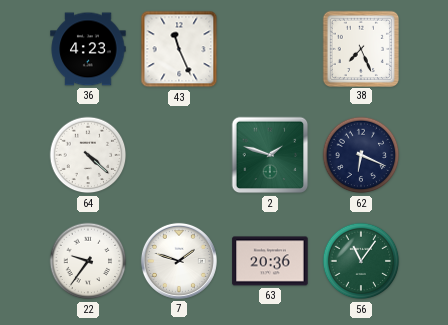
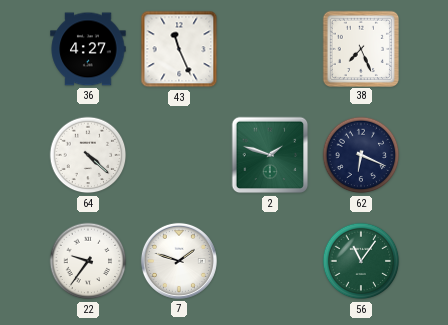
36: 4:23 -> 4:27 (88, 49)
63: 20:36 -> none (270, 261)
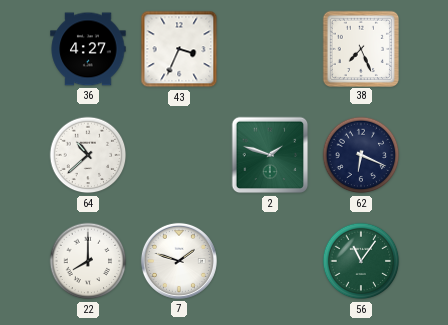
43: 11:26 -> 3:34 (179, 49)
64: 4:22 -> 10:38 (88, 155)
22: 9:36 -> 8:00 (88, 261)
